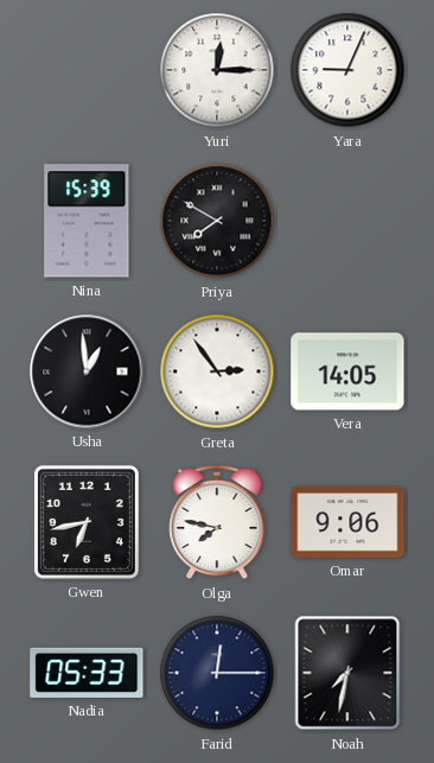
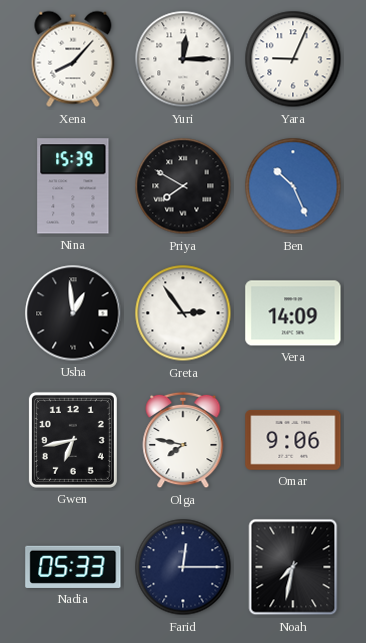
Xena: none -> 8:07 (73, 59)
Ben: none -> 10:26 (293, 186)
Vera: 14:05 -> 14:09 (293, 313)
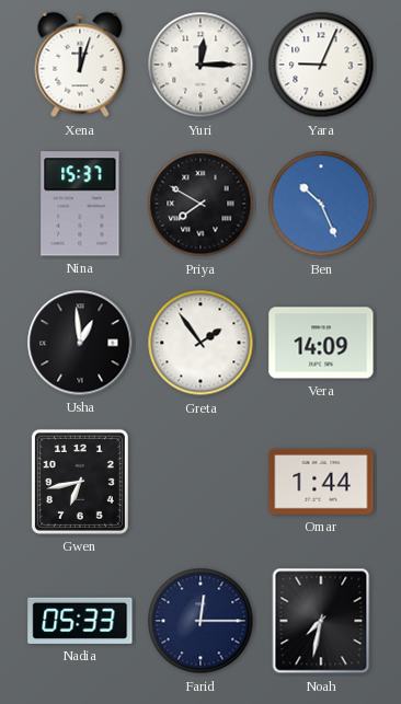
Xena: 8:07 -> 12:03 (80, 65)
Nina: 15:39 -> 15:37 (80, 204)
Greta: 2:54 -> 1:54 (200, 343)
Olga: 7:47 -> none (183, 440)
Omar: 9:06 -> 1:44 (321, 482)
